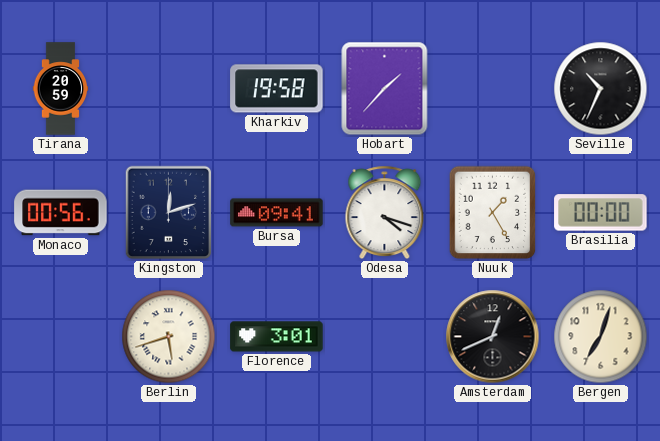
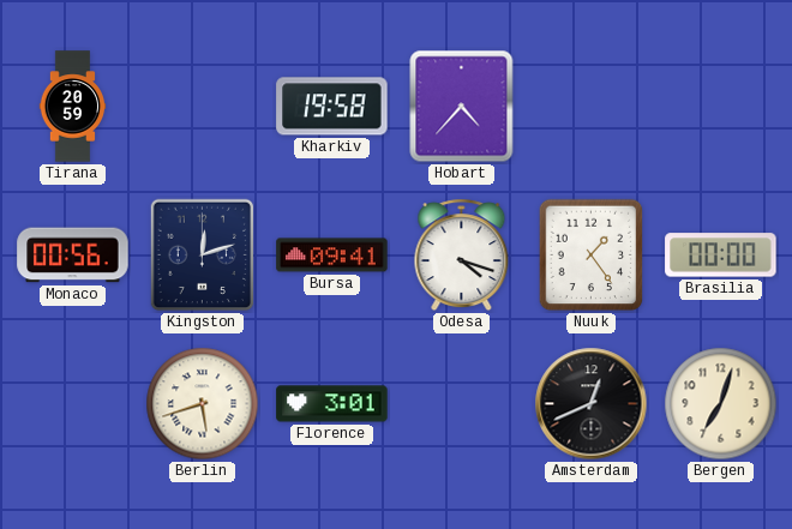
Hobart: 1:37 -> 4:37 (462, 107)
Seville: 10:34 -> none (601, 89)
Nuuk: 1:25 -> 1:24 (592, 256)
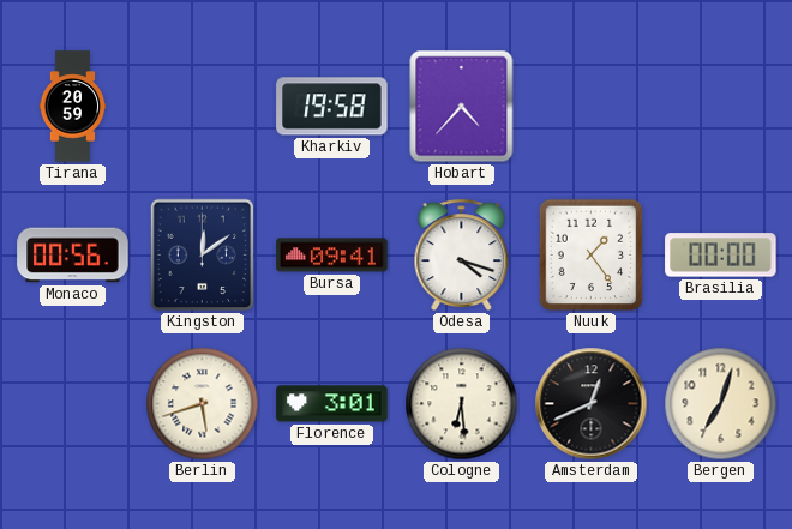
Kingston: 12:12 -> 12:09 (202, 256)
Cologne: none -> 6:29 (462, 404)
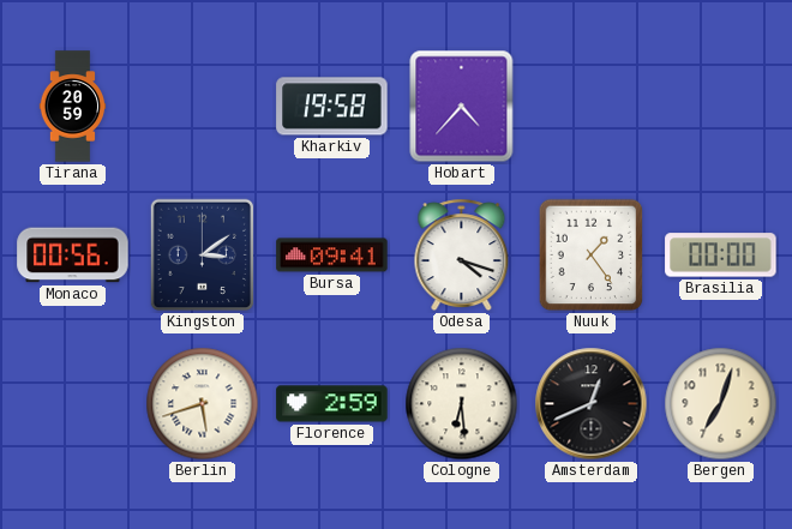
Kingston: 12:09 -> 3:09 (202, 256)
Florence: 3:01 -> 2:59 (332, 404)
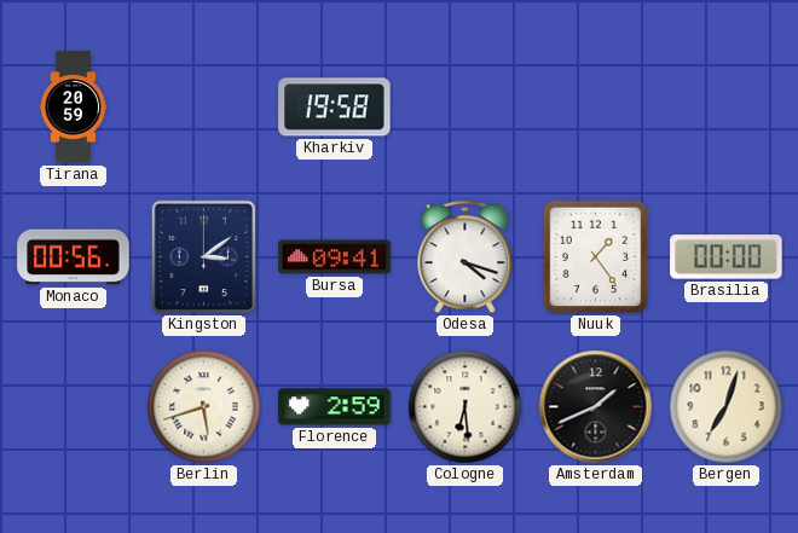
Hobart: 4:37 -> none (462, 107)
Amsterdam: 12:41 -> 1:41 (596, 407)
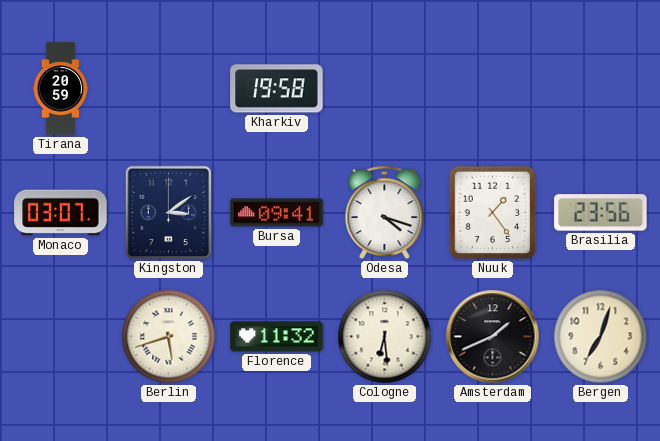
Monaco: 00:56 -> 03:07 (61, 213)
Brasilia: 00:00 -> 23:56 (601, 213)
Florence: 2:59 -> 11:32 (277, 337)
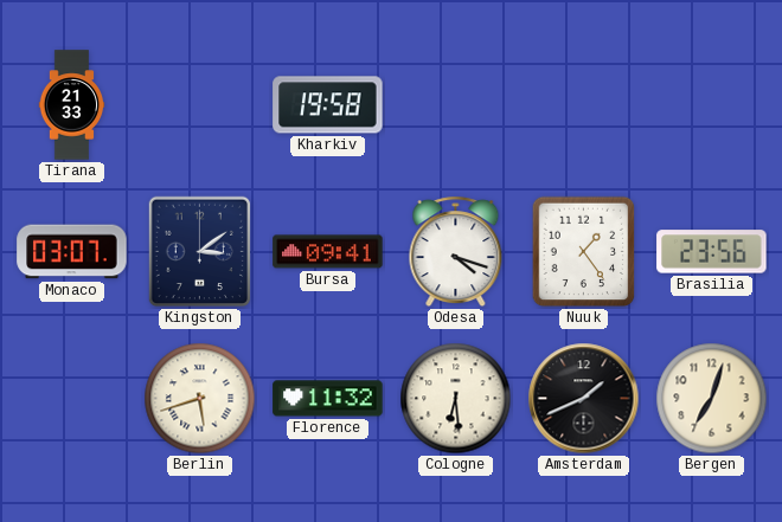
Tirana: 20:59 -> 21:33 (72, 105)
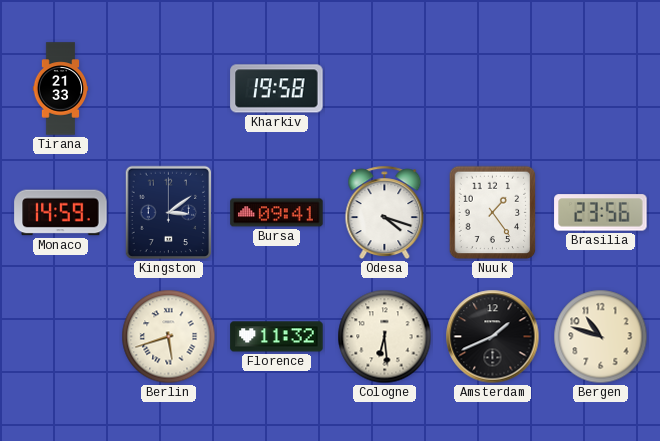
Monaco: 03:07 -> 14:59 (61, 213)
Bergen: 7:03 -> 10:48 (601, 337)
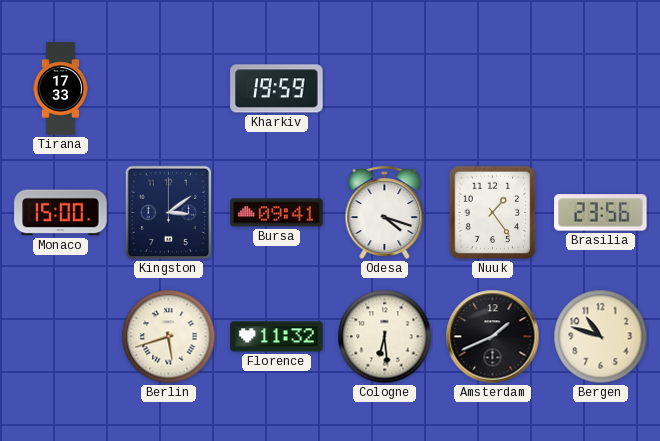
Tirana: 21:33 -> 17:33 (61, 89)
Kharkiv: 19:58 -> 19:59 (277, 89)
Monaco: 14:59 -> 15:00 (61, 213)
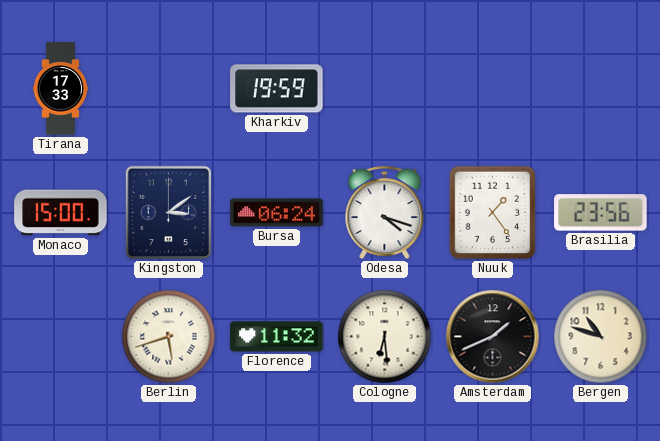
Bursa: 09:41 -> 06:24 (277, 213)
